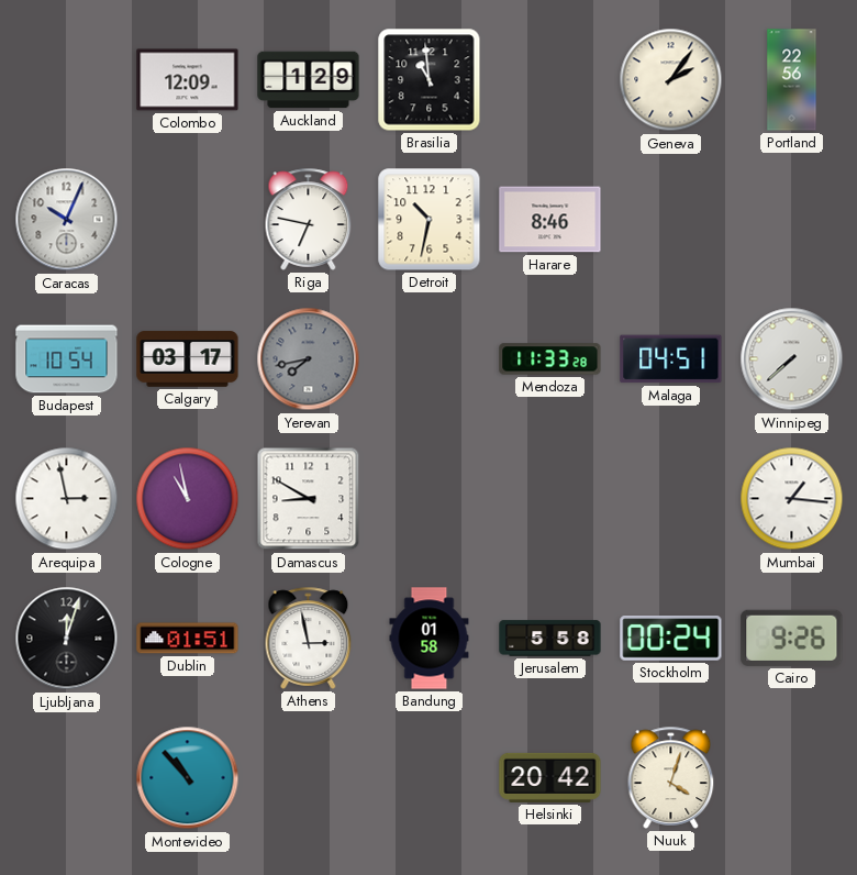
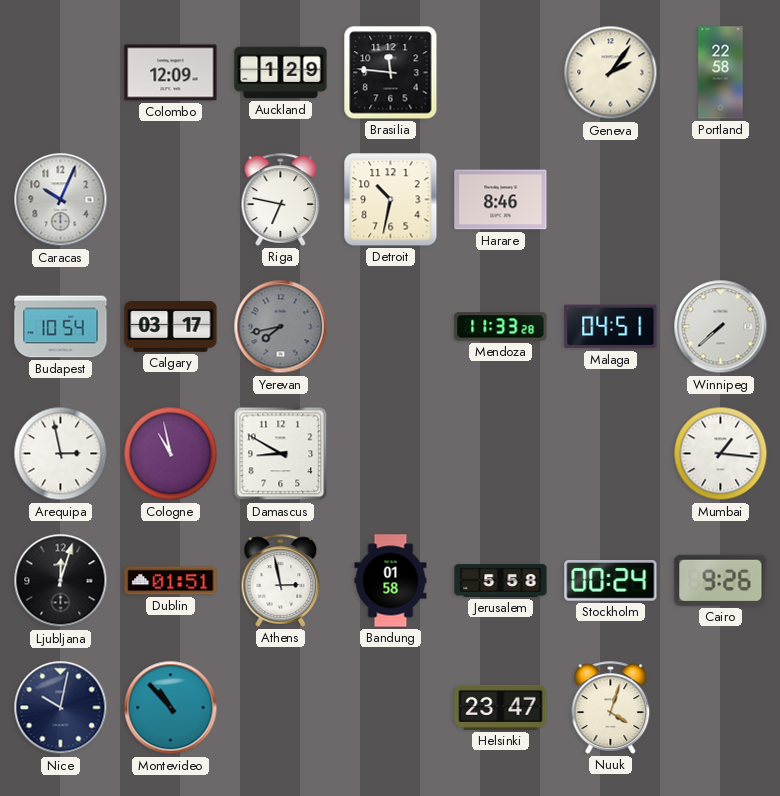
Brasilia: 10:59 -> 11:46 (391, 73)
Portland: 22:56 -> 22:58 (721, 73)
Nice: none -> 10:02 (61, 708)
Helsinki: 20:42 -> 23:47 (501, 707)
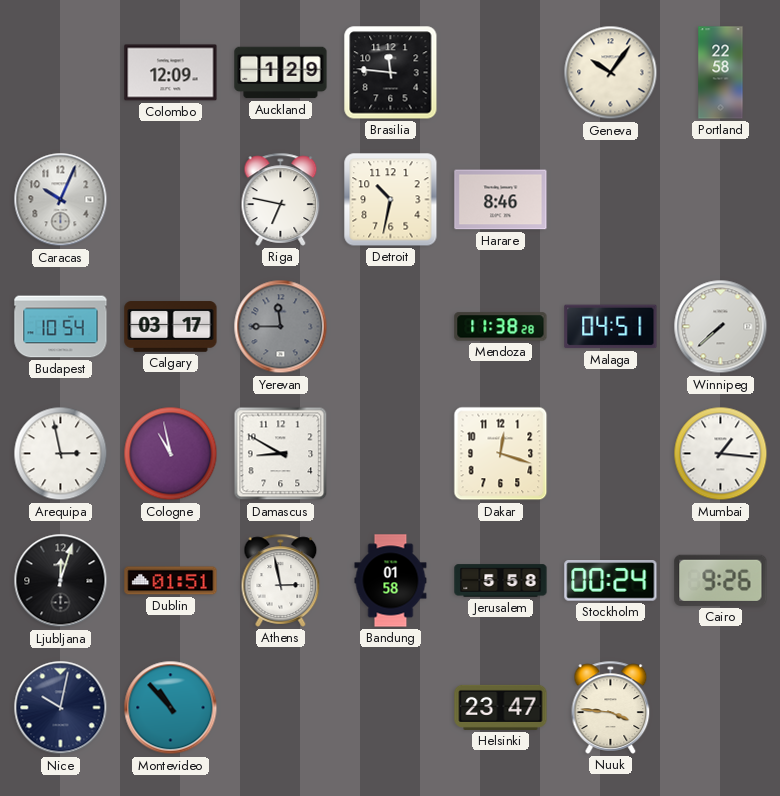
Geneva: 2:06 -> 10:06 (611, 73)
Yerevan: 7:43 -> 11:45 (281, 327)
Mendoza: 11:33 -> 11:38 (501, 327)
Dakar: none -> 12:18 (501, 454)
Nuuk: 4:03 -> 3:46 (611, 707)
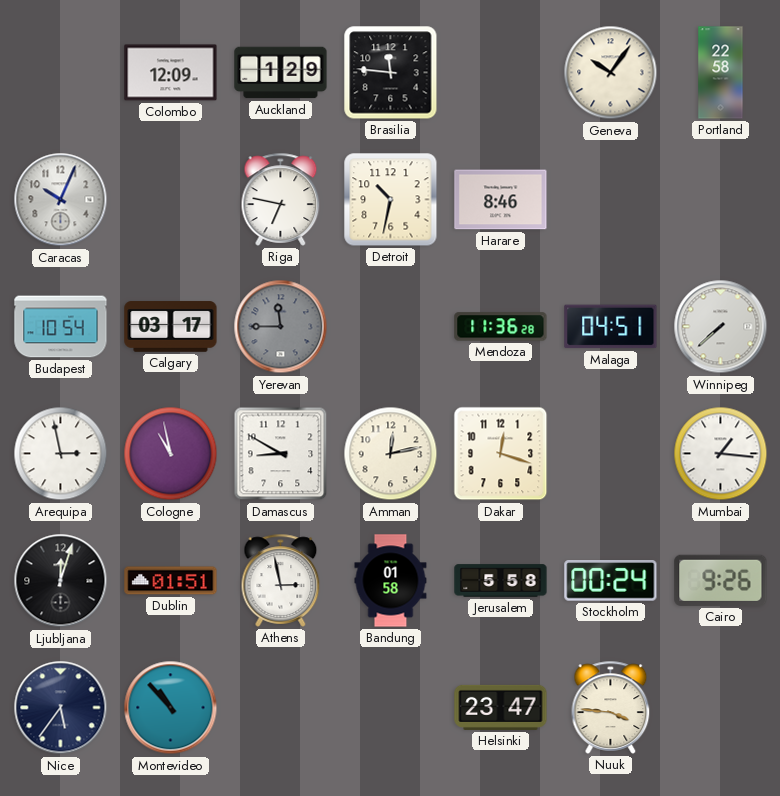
Mendoza: 11:38 -> 11:36 (501, 327)
Amman: none -> 12:13 (391, 454)
Nice: 10:02 -> 5:36 (61, 708)
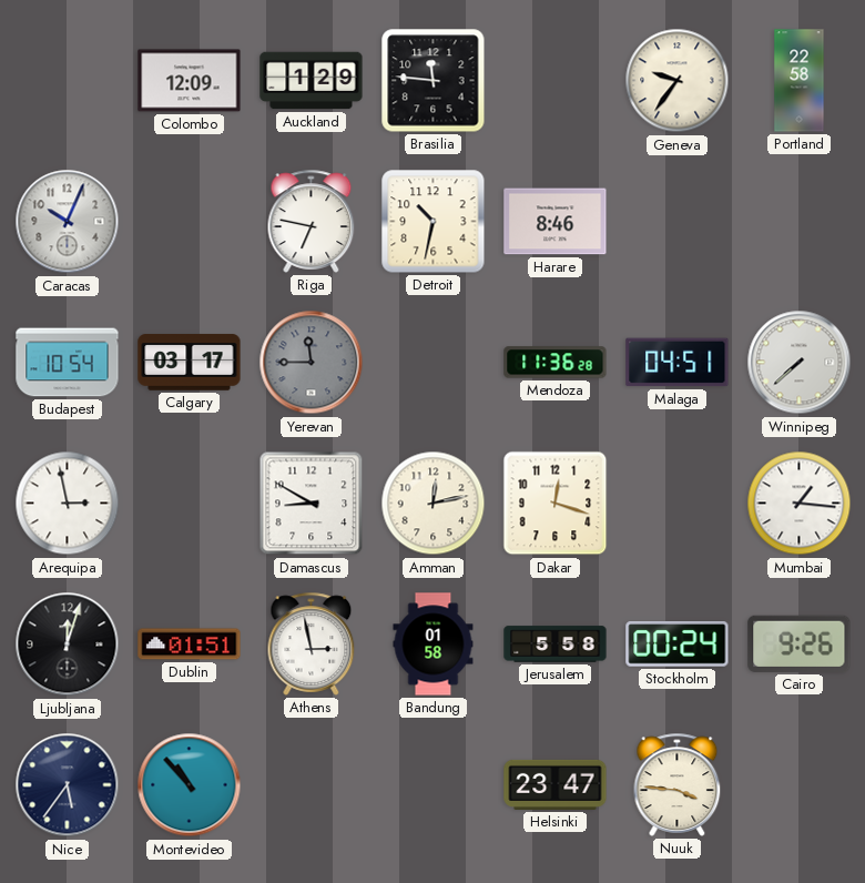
Geneva: 10:06 -> 9:36 (678, 81)
Cologne: 10:58 -> none (171, 454)
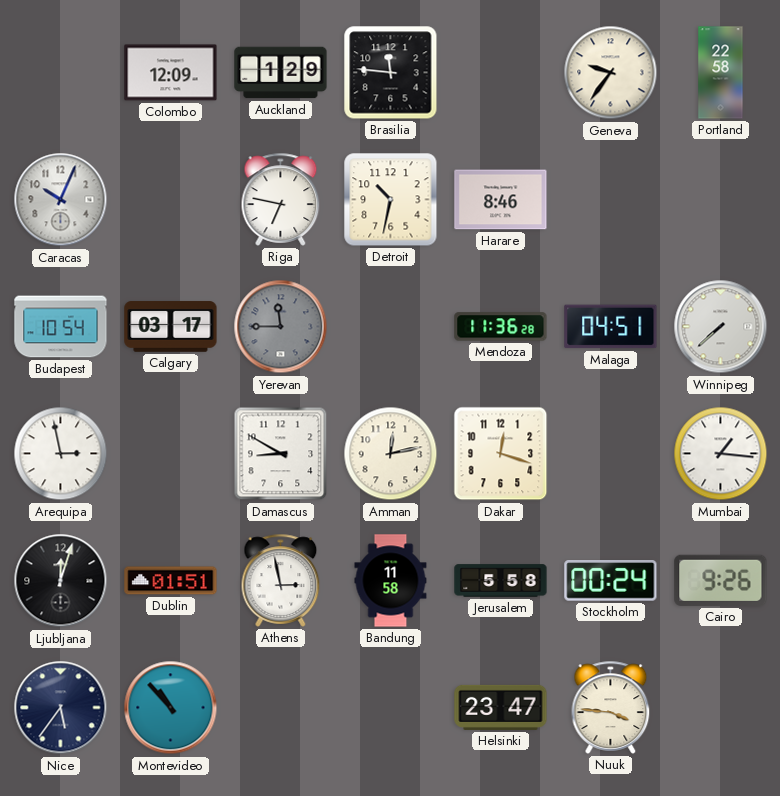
Bandung: 01:58 -> 11:58 (391, 581)
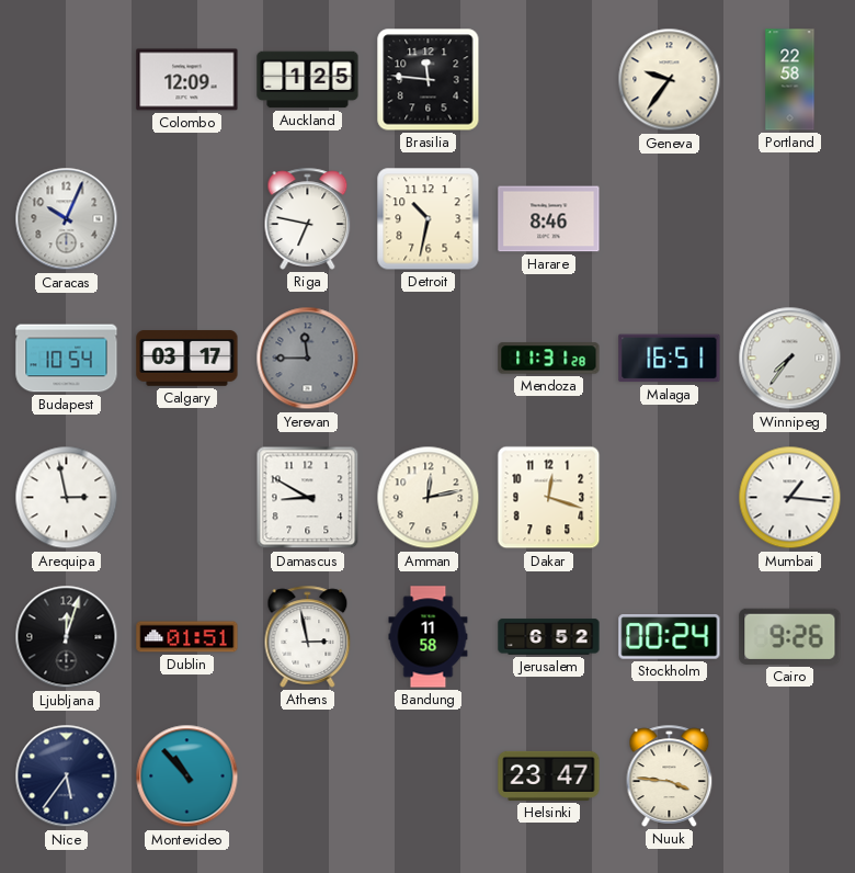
Auckland: 1:29 -> 1:25 (308, 80)
Mendoza: 11:36 -> 11:31 (549, 359)
Malaga: 04:51 -> 16:51 (670, 359)
Winnipeg: 7:38 -> 7:36 (790, 359)
Jerusalem: 5:58 -> 6:52 (549, 637)
